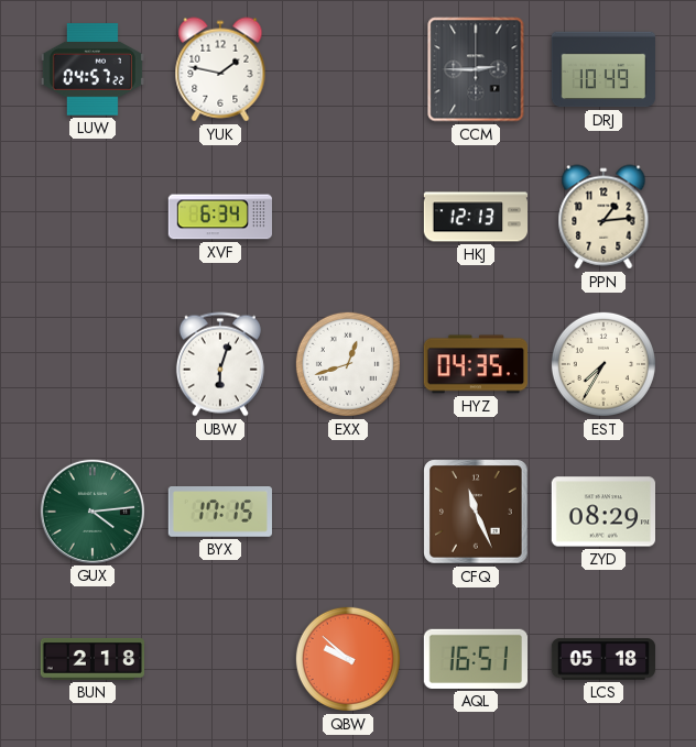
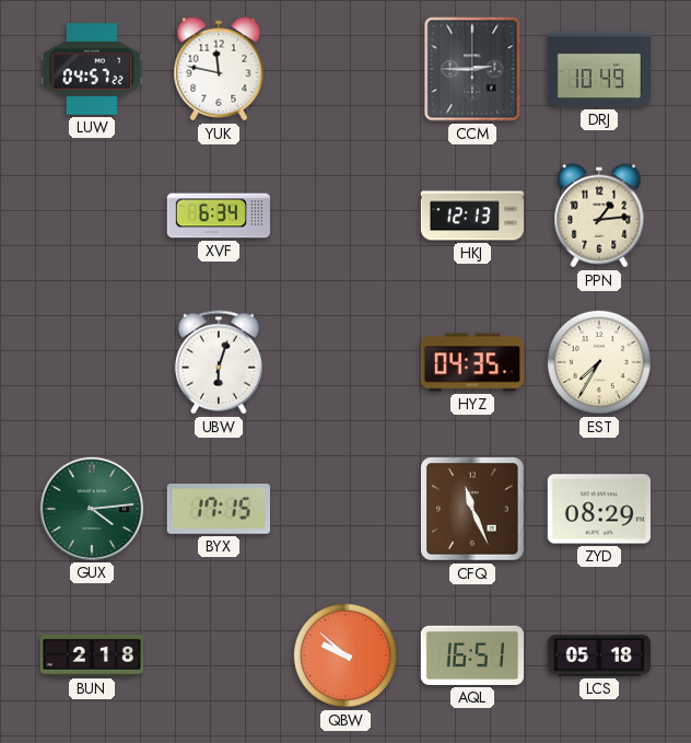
YUK: 1:47 -> 11:47 (219, 69)
EXX: 12:42 -> none (348, 364)
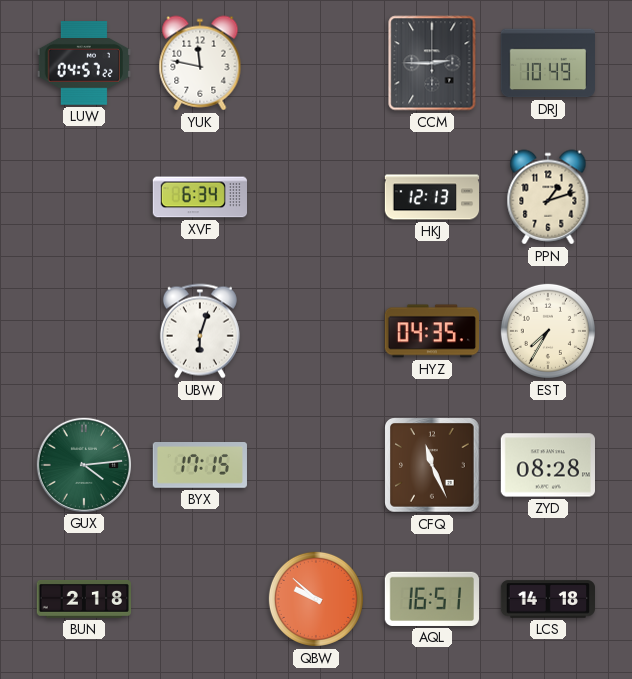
PPN: 1:14 -> 1:12 (548, 197)
ZYD: 08:29 -> 08:28 (547, 465)
LCS: 05:18 -> 14:18 (547, 599)
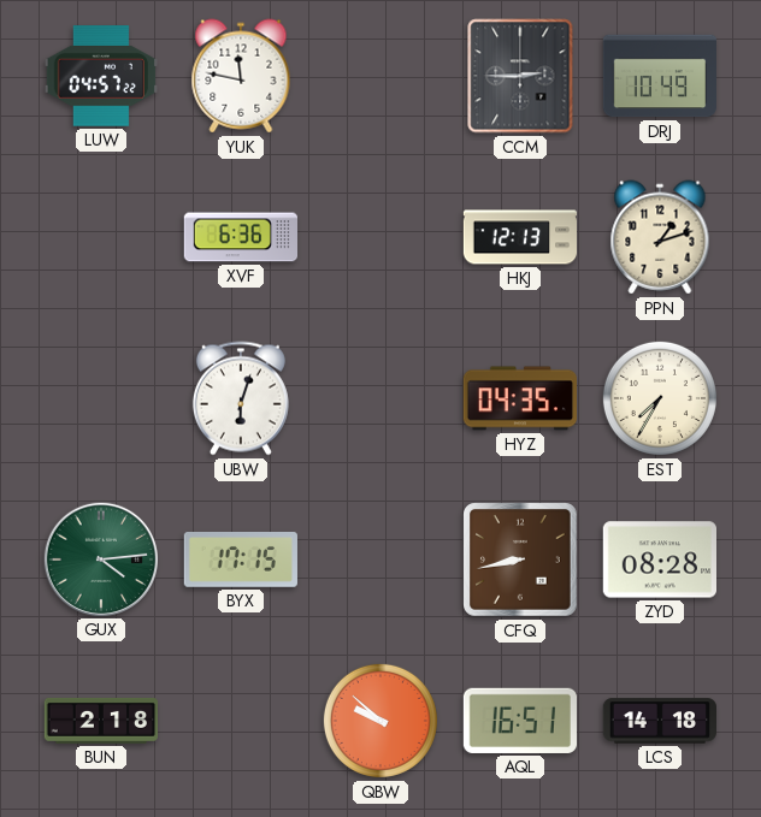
XVF: 6:34 -> 6:36 (240, 237)
CFQ: 11:26 -> 8:43 (520, 560)
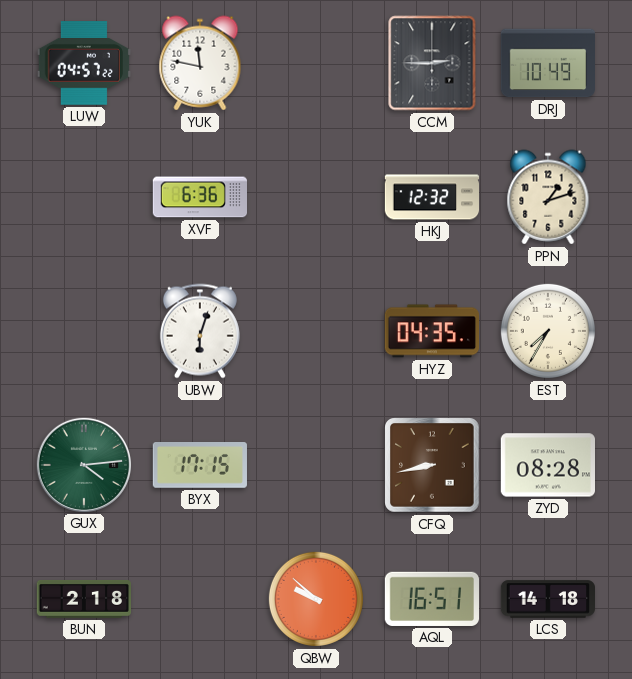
HKJ: 12:13 -> 12:32 (432, 197)
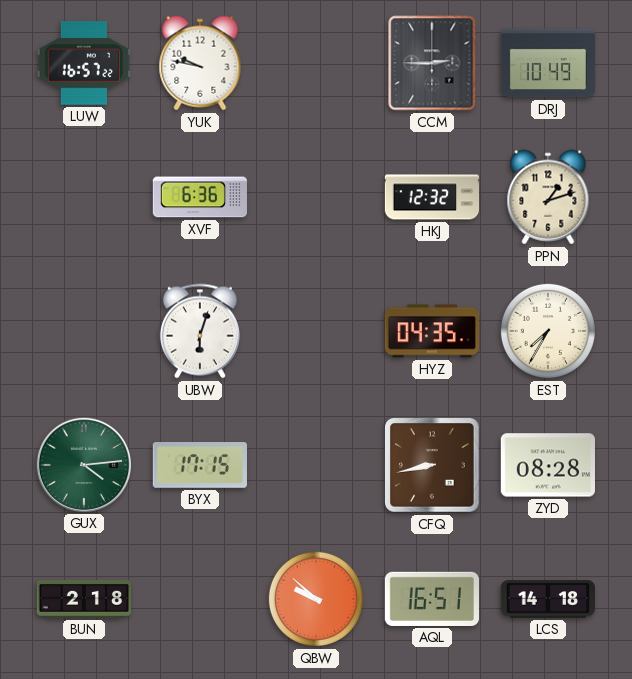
LUW: 04:57 -> 16:57 (84, 63)
YUK: 11:47 -> 9:47 (200, 63)
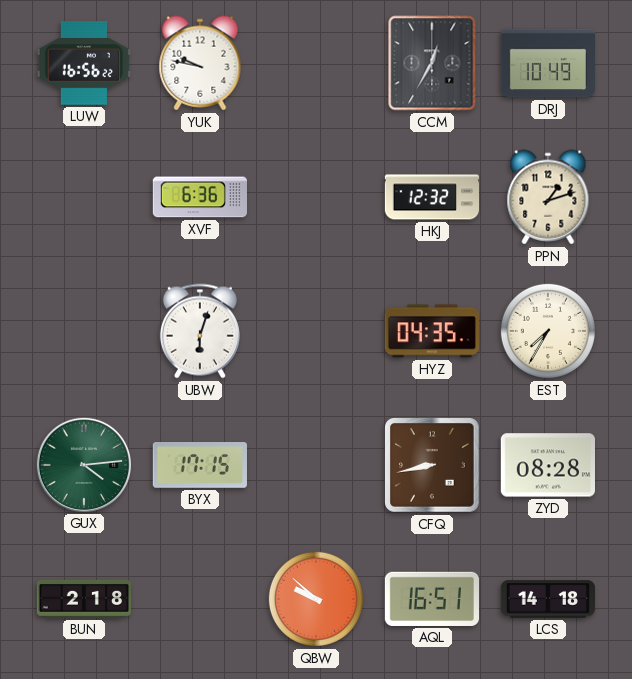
LUW: 16:57 -> 16:56 (84, 63)
CCM: 2:45 -> 12:35 (432, 63)
